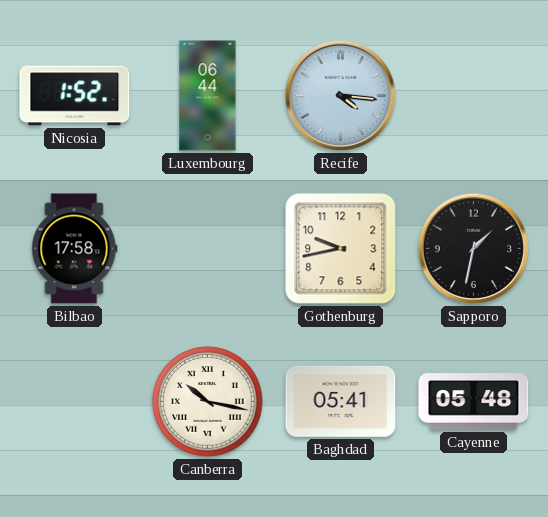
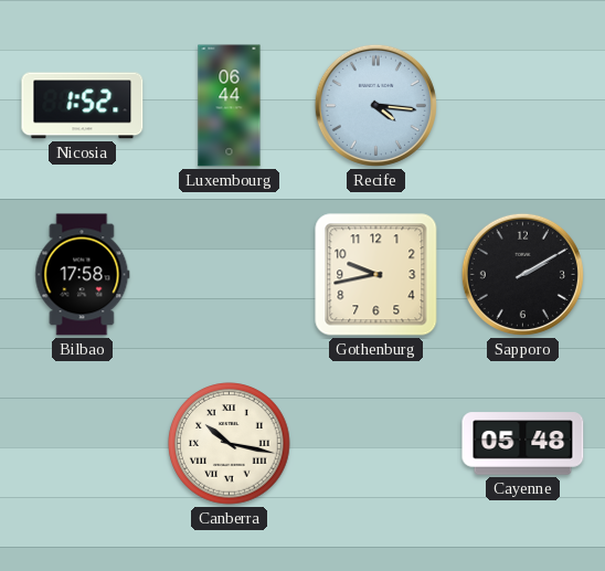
Sapporo: 1:32 -> 2:10 (522, 274)
Baghdad: 05:41 -> none (341, 401)
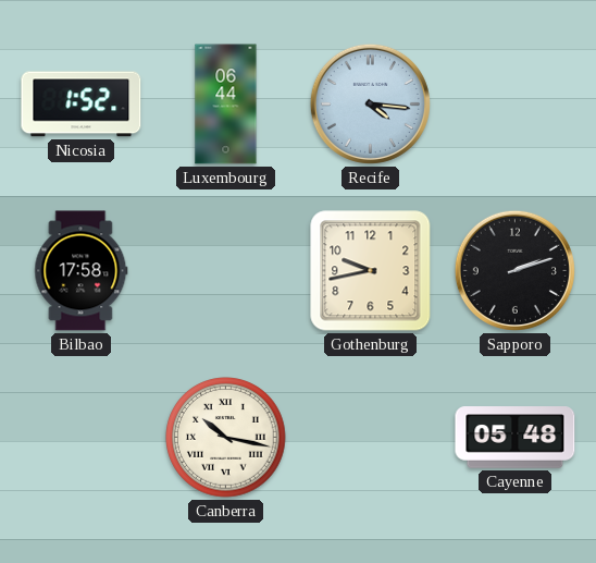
Sapporo: 2:10 -> 2:12 (514, 270)
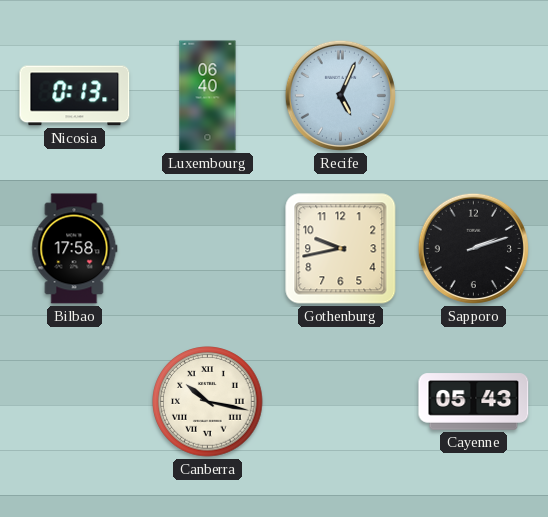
Nicosia: 1:52 -> 0:13 (75, 96)
Luxembourg: 06:44 -> 06:40 (208, 96)
Recife: 4:16 -> 5:04 (340, 95)
Cayenne: 05:48 -> 05:43 (474, 402)
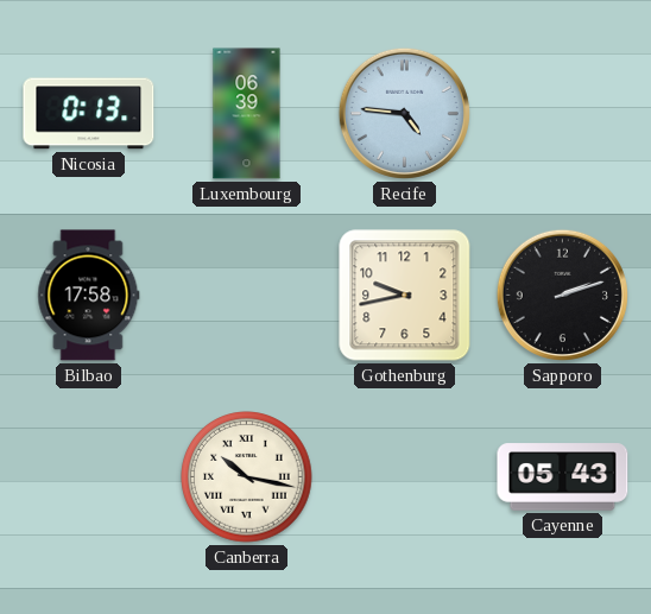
Luxembourg: 06:40 -> 06:39 (247, 114)
Recife: 5:04 -> 4:46 (404, 113)
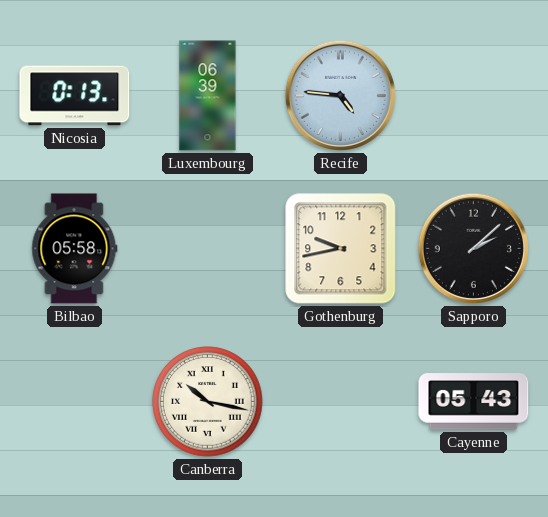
Bilbao: 17:58 -> 05:58 (75, 249)
Sapporo: 2:12 -> 2:08 (473, 248)
